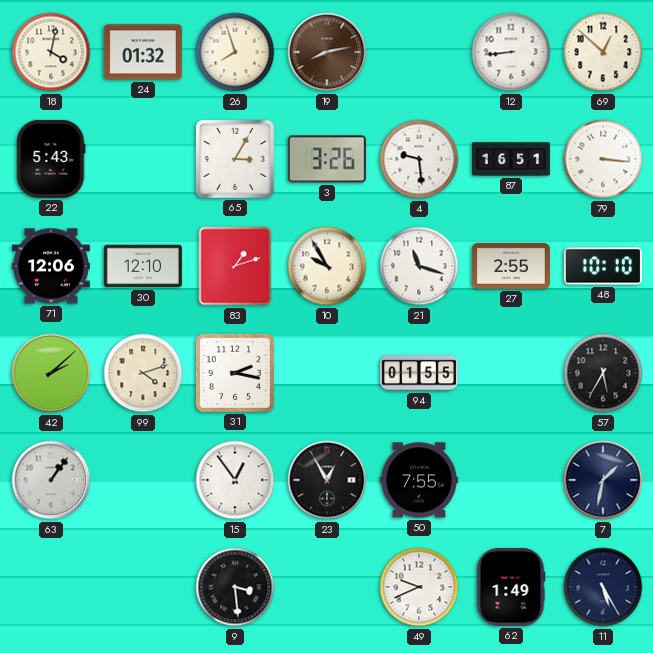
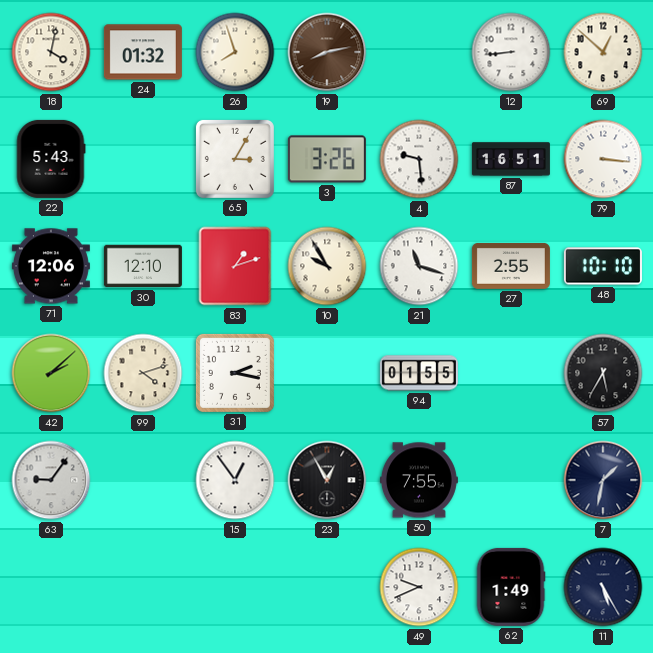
63: 1:06 -> 9:06 (51, 480)
9: 3:29 -> none (235, 587)
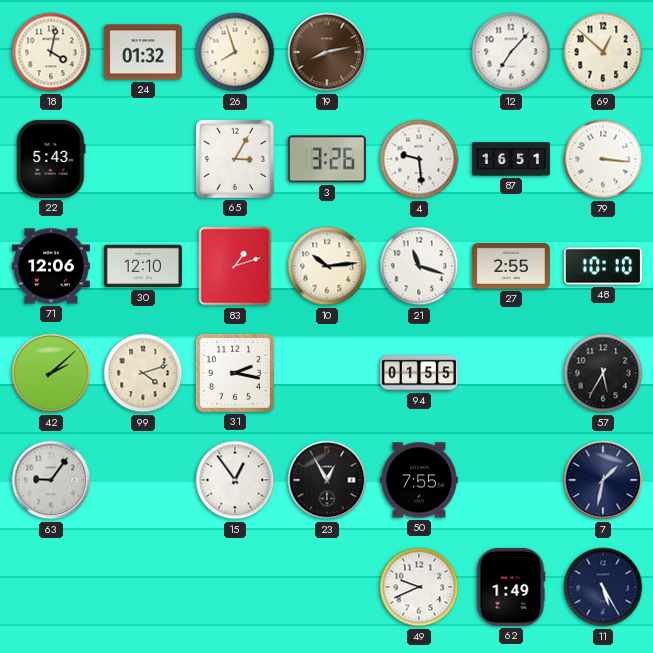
12: 8:44 -> 7:07 (511, 52)
10: 9:55 -> 10:14 (327, 266)
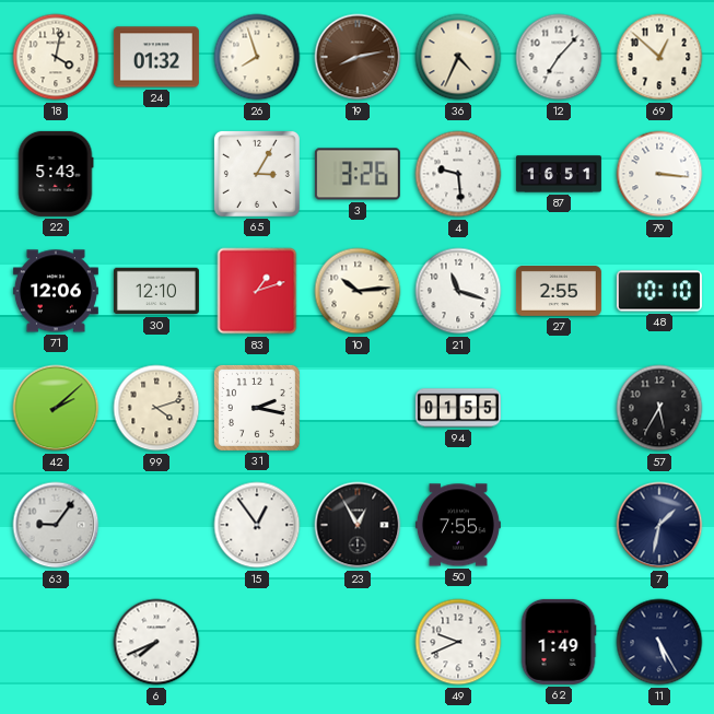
36: none -> 4:34 (458, 57)
6: none -> 7:41 (156, 642)
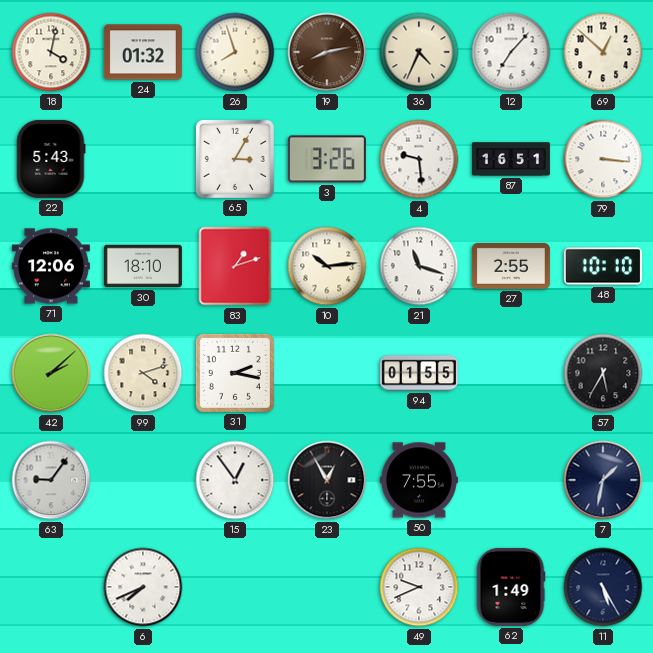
30: 12:10 -> 18:10 (143, 266)
